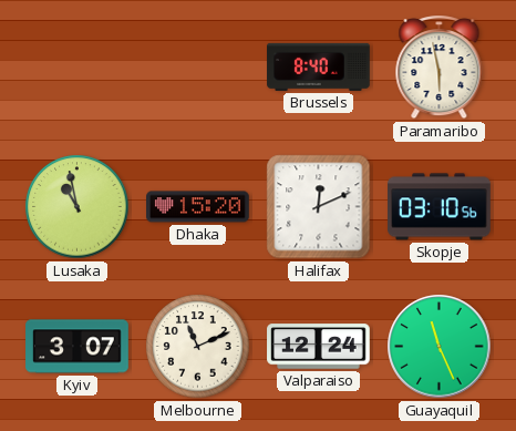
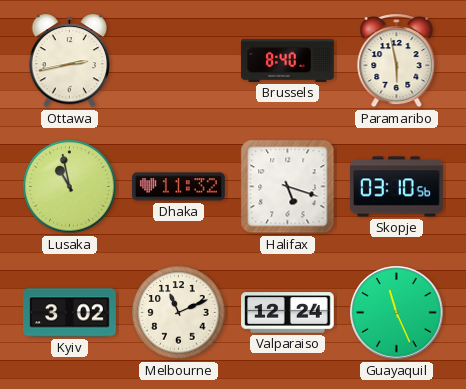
Ottawa: none -> 2:43 (70, 61)
Dhaka: 15:20 -> 11:32 (179, 187)
Halifax: 12:11 -> 5:18 (288, 187)
Kyiv: 3:07 -> 3:02 (70, 313)
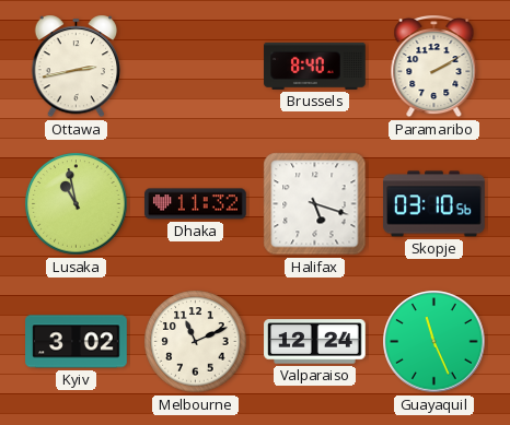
Paramaribo: 5:58 -> 2:10 (434, 67)
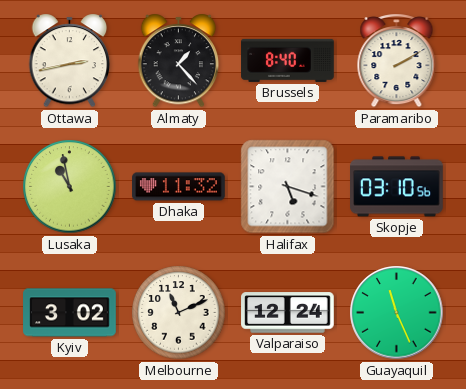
Almaty: none -> 1:23 (179, 61)
